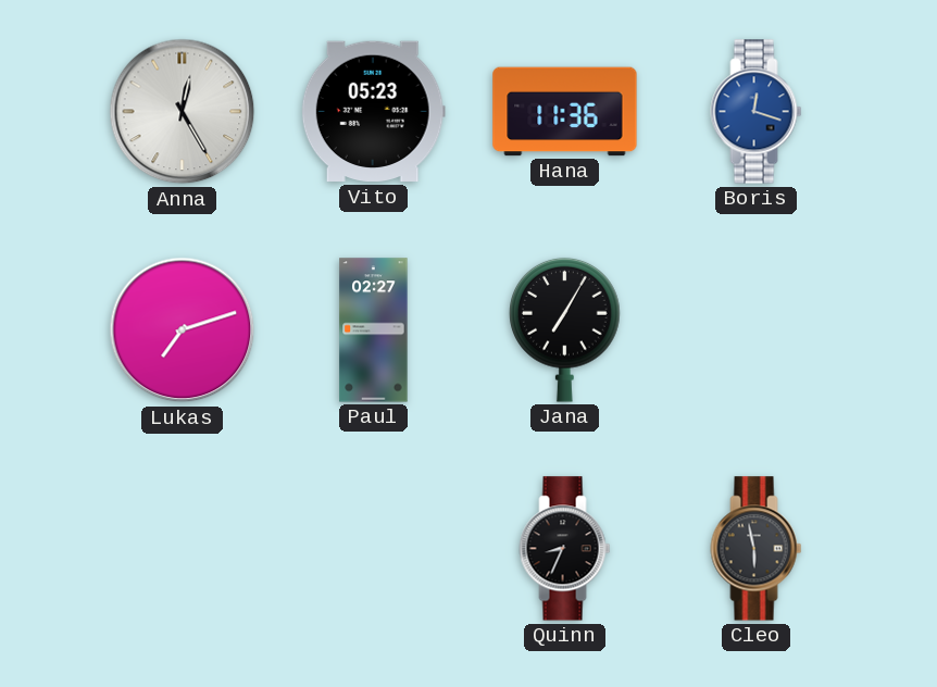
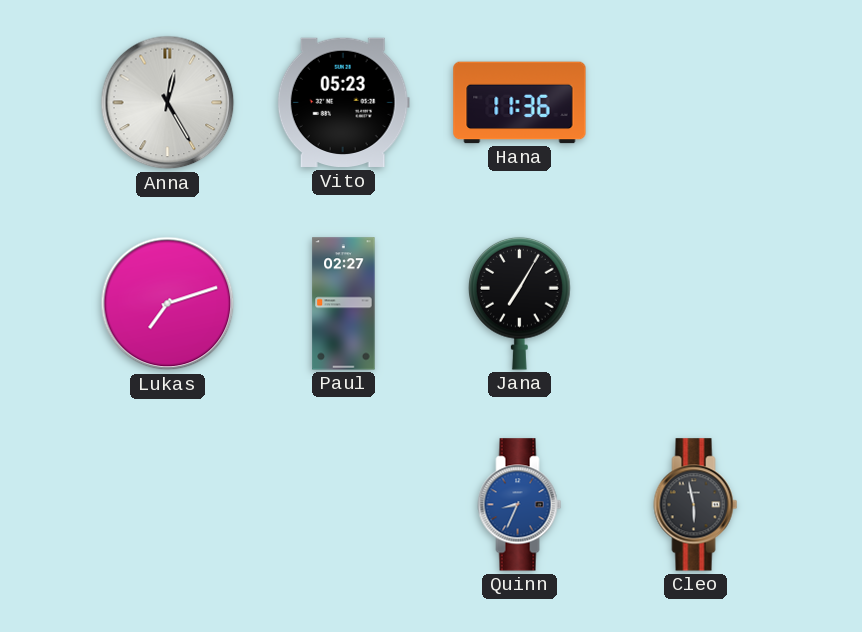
Boris: 12:18 -> none (757, 112)
Quinn dial: black -> blue (520, 505)
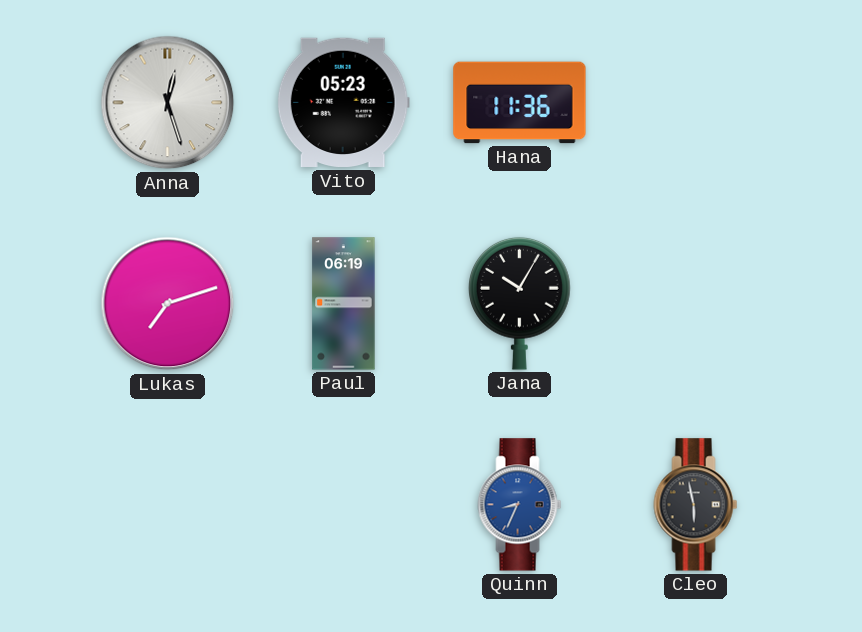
Anna: 12:25 -> 12:27 (168, 103)
Paul: 02:27 -> 06:19 (344, 304)
Jana: 7:05 -> 10:05 (520, 303)
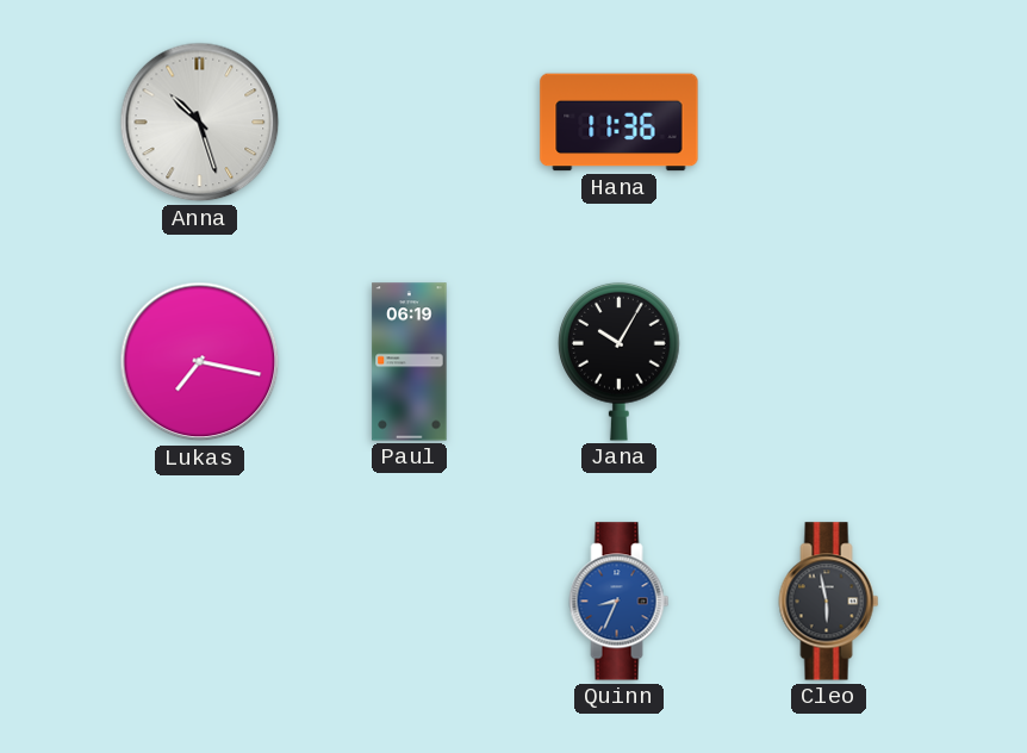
Anna: 12:27 -> 10:27 (200, 123)
Vito: 05:23 -> none (343, 103)
Lukas: 7:12 -> 7:17 (200, 362)
